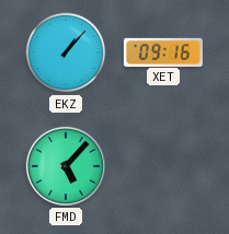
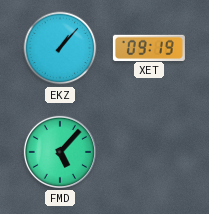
XET: 09:16 -> 09:19 (149, 47)
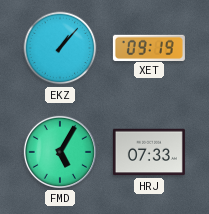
FMD: 5:07 -> 5:05 (60, 152)
HRJ: none -> 07:33 (149, 152)
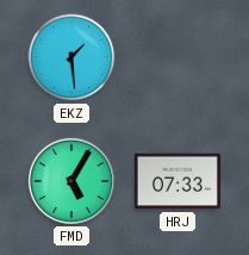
EKZ: 1:07 -> 1:29 (71, 57)
XET: 09:19 -> none (149, 47)
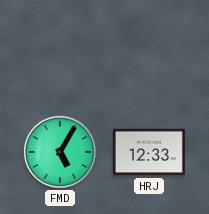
EKZ: 1:29 -> none (71, 57)
HRJ: 07:33 -> 12:33 (149, 152)
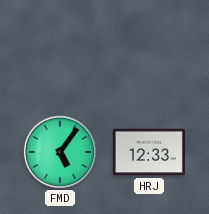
FMD: 5:05 -> 5:06 (60, 152)
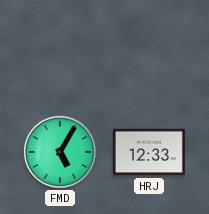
FMD: 5:06 -> 5:05 (60, 152)
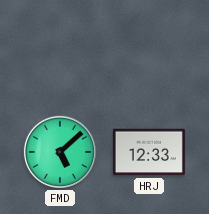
FMD: 5:05 -> 5:08 (60, 152)
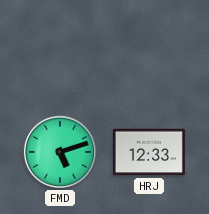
FMD: 5:08 -> 5:12 (60, 152)
